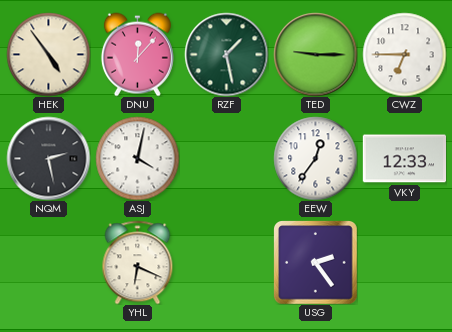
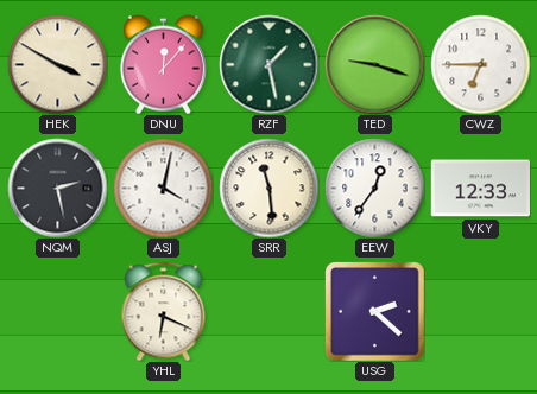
HEK: 4:54 -> 3:50 (57, 64)
TED: 9:15 -> 9:18 (374, 64)
SRR: none -> 11:29 (268, 188)
USG: 2:24 -> 2:22 (375, 312)
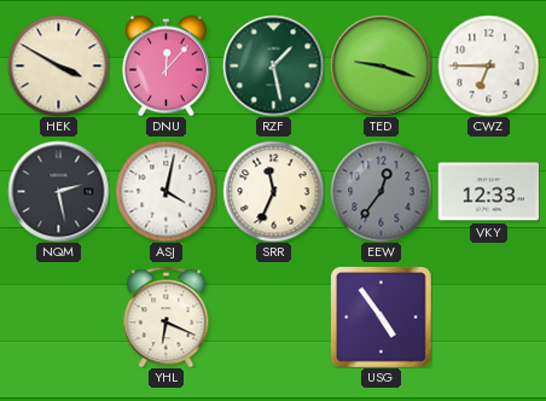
SRR: 11:29 -> 11:34 (273, 191)
EEW dial: white -> grey (381, 191)
USG: 2:22 -> 4:54 (382, 318)
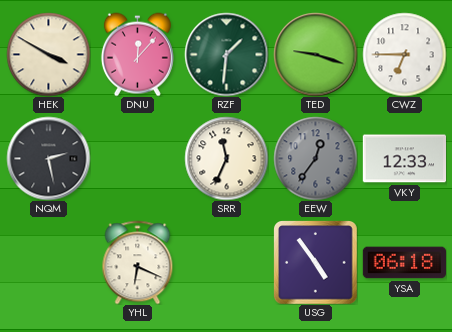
RZF: 1:28 -> 1:31 (226, 54)
ASJ: 4:02 -> none (165, 191)
YSA: none -> 06:18 (404, 263)
